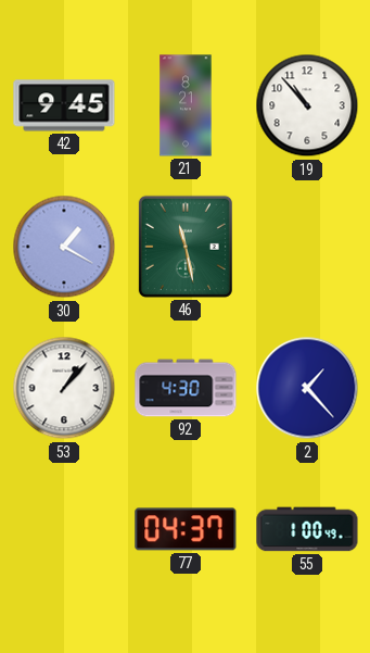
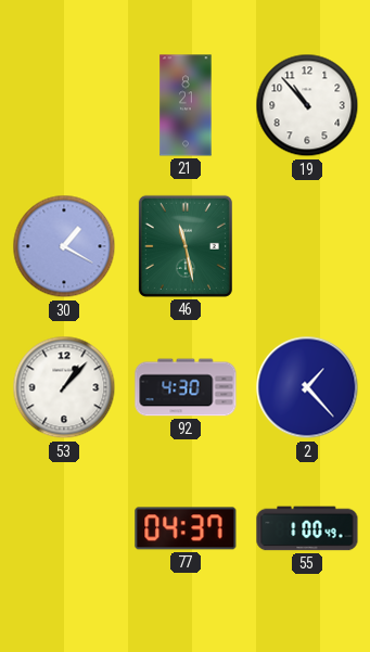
42: 9:45 -> none (64, 105)
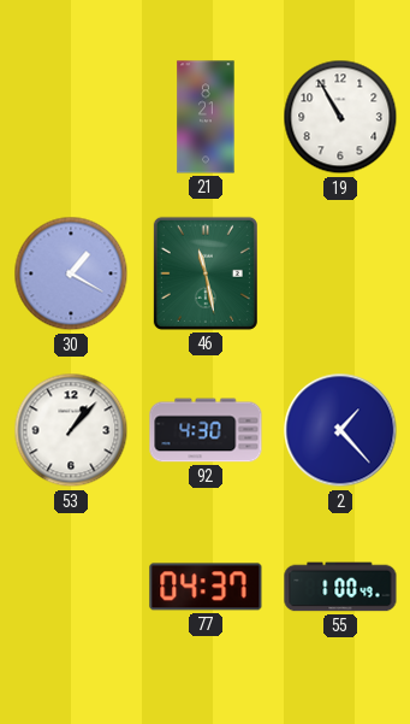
19: 10:53 -> 10:55 (340, 117)
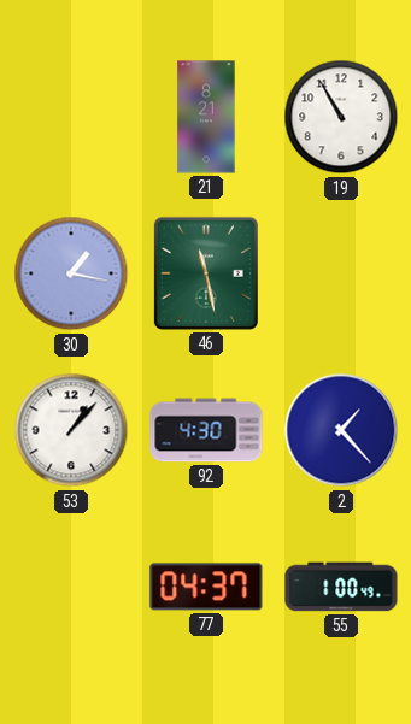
30: 1:20 -> 1:17 (71, 273)
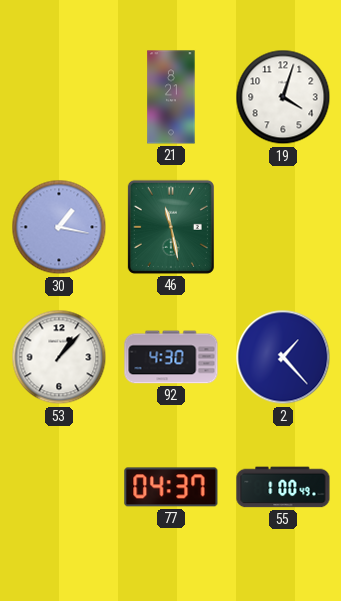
19: 10:55 -> 4:03 (283, 97)
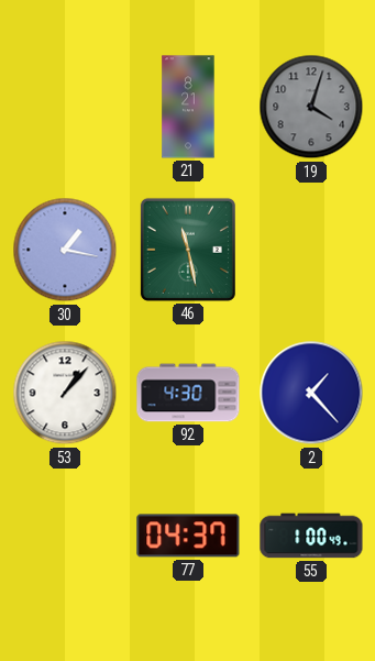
19 dial: white -> grey (311, 107)
